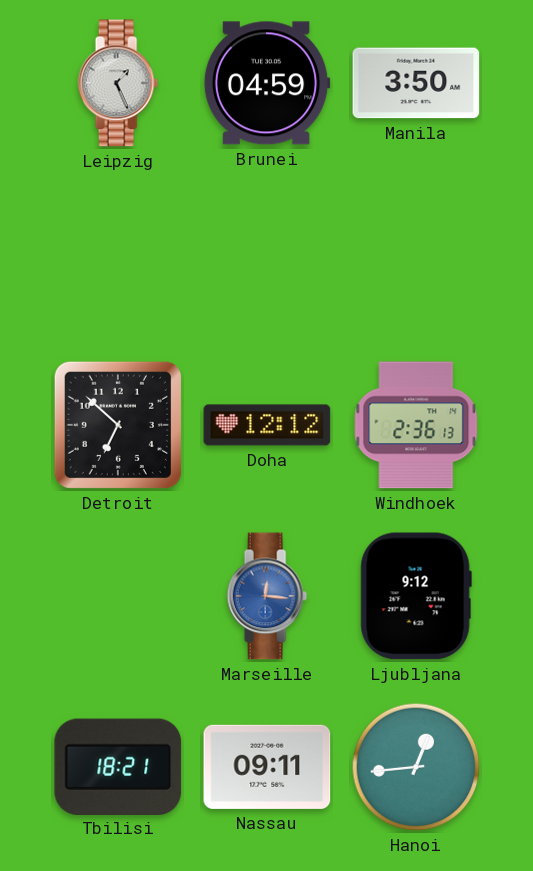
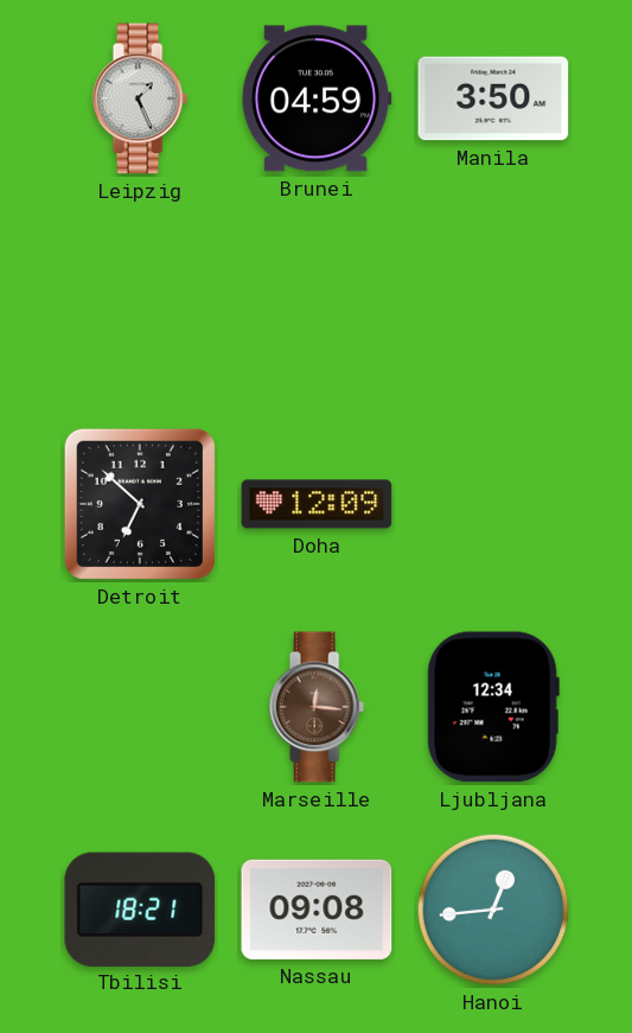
Doha: 12:12 -> 12:09 (317, 504)
Windhoek: 2:36 -> none (416, 425)
Marseille dial: blue -> brown (317, 707)
Ljubljana: 9:12 -> 12:34 (493, 707)
Nassau: 09:11 -> 09:08 (317, 910)
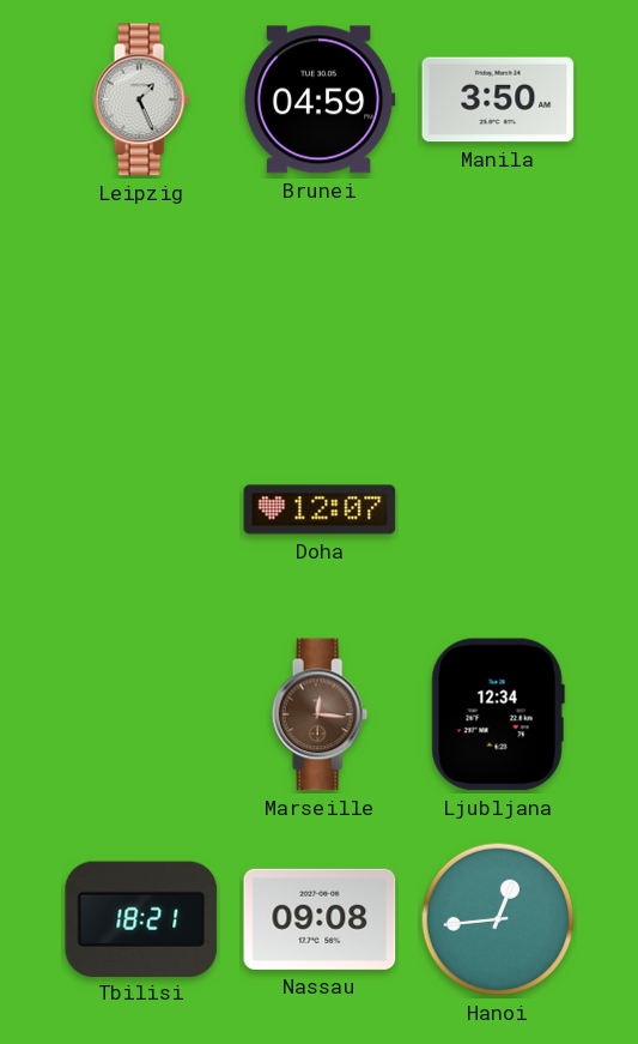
Detroit: 6:52 -> none (140, 504)
Doha: 12:09 -> 12:07 (320, 509)
